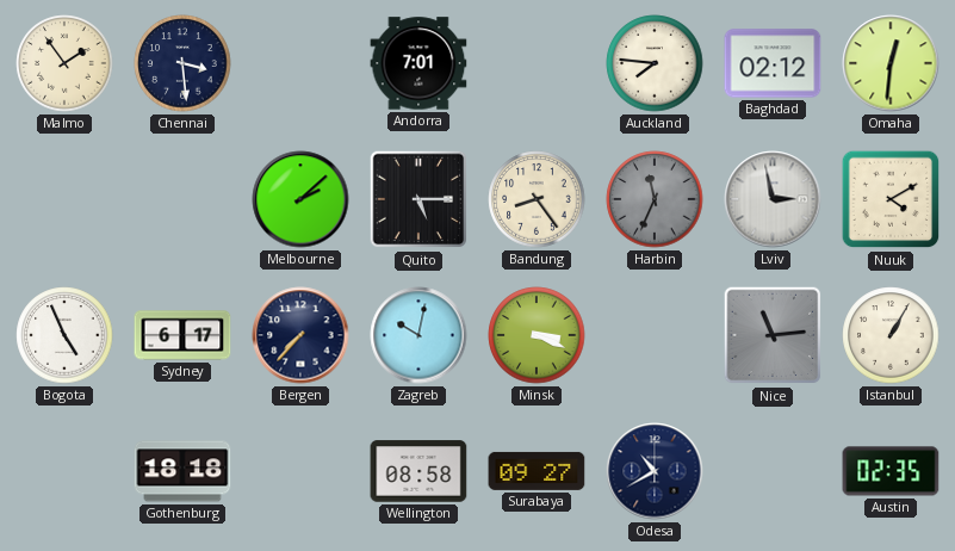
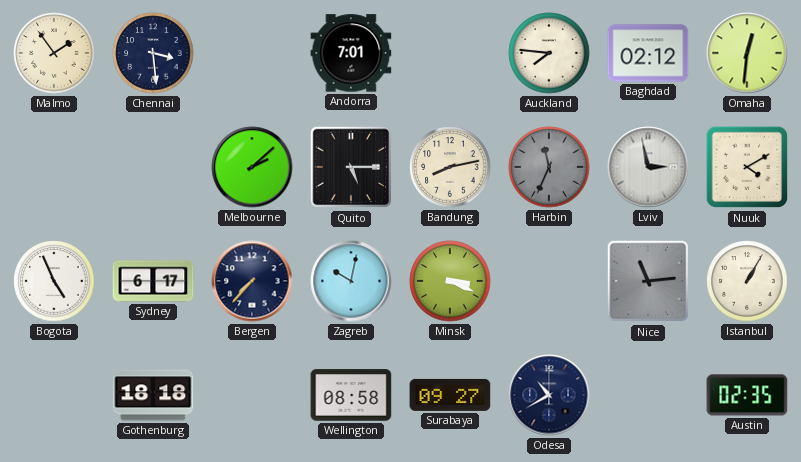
Bandung: 8:24 -> 8:13 (450, 167)
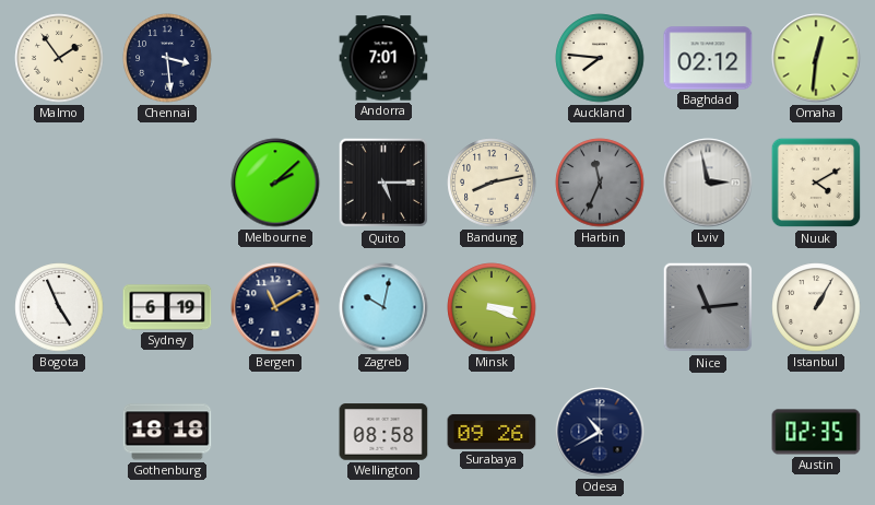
Sydney: 6:17 -> 6:19 (167, 307)
Bergen: 7:37 -> 11:10 (275, 307)
Surabaya: 09:27 -> 09:26 (492, 432)
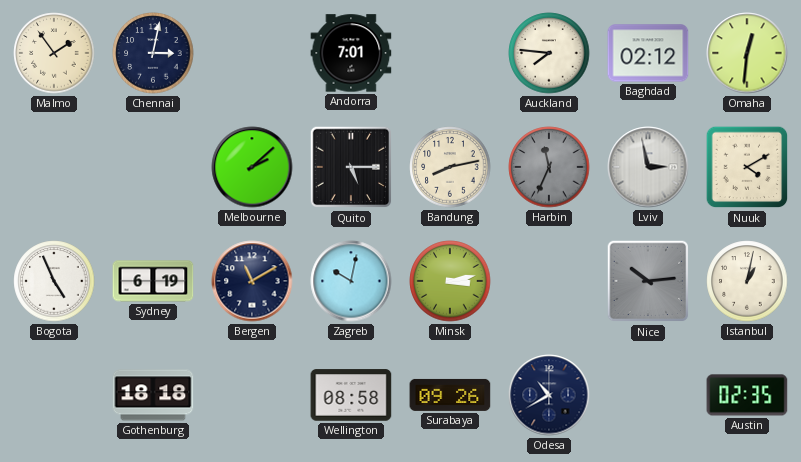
Chennai: 3:29 -> 3:02 (153, 53)
Minsk: 3:19 -> 3:13 (450, 281)
Nice: 11:14 -> 10:14 (648, 281)
Istanbul: 1:05 -> 1:02 (747, 281)
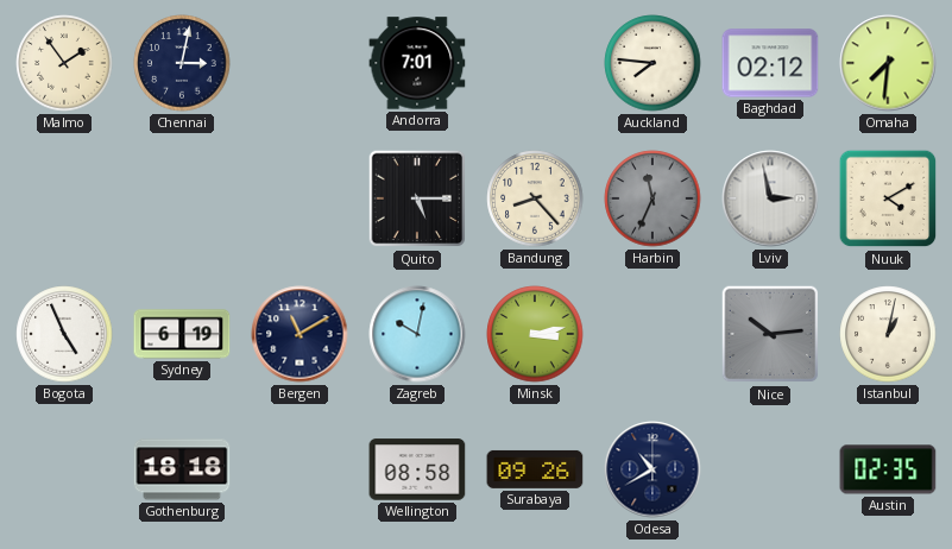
Omaha: 12:31 -> 7:31 (888, 63)
Melbourne: 2:08 -> none (252, 167)
Bandung: 8:13 -> 8:23 (535, 198)
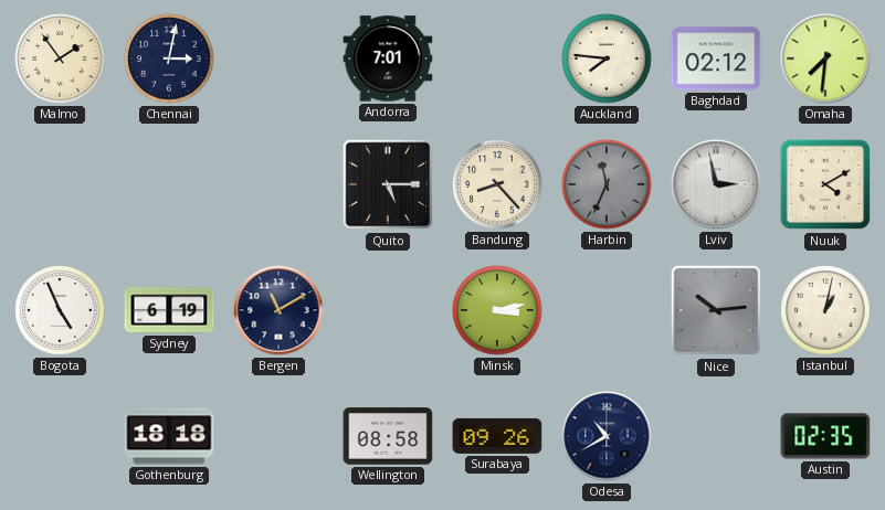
Zagreb: 10:02 -> none (417, 334)
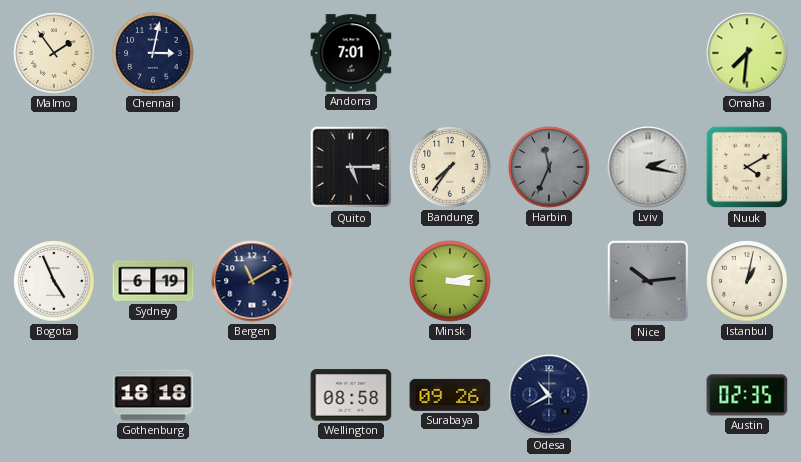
Auckland: 7:46 -> none (607, 59)
Baghdad: 02:12 -> none (716, 59)
Bandung: 8:23 -> 7:36 (450, 167)
Lviv: 2:58 -> 2:17 (648, 167)
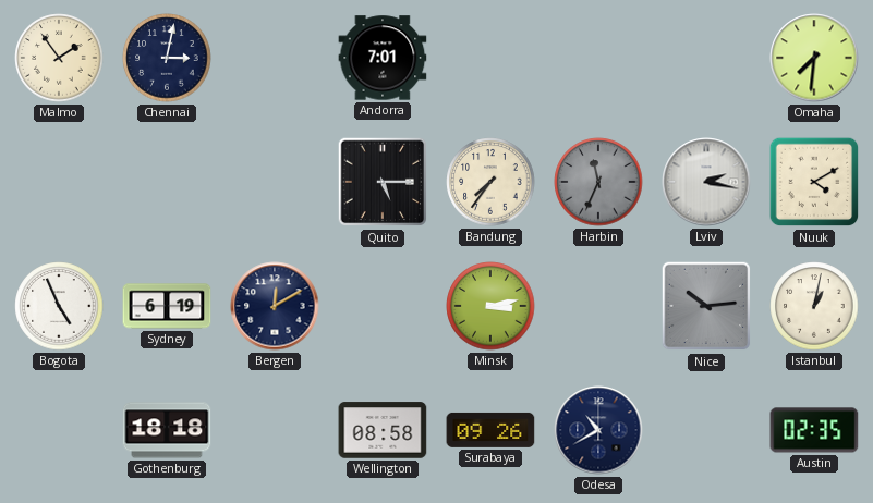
Bergen: 11:10 -> 12:10 (275, 306)
